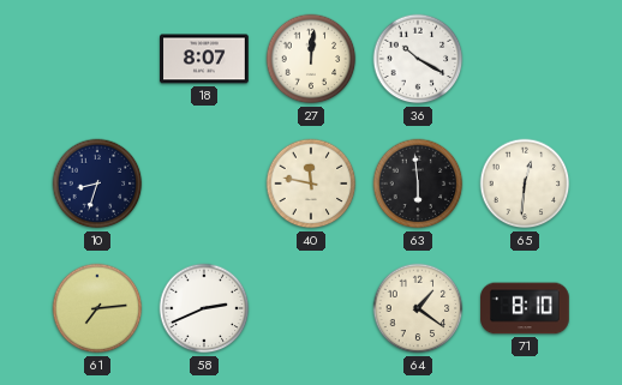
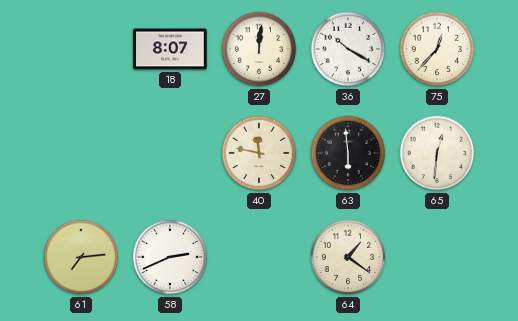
75: none -> 12:37 (437, 49)
10: 8:33 -> none (97, 184)
71: 8:10 -> none (525, 308)
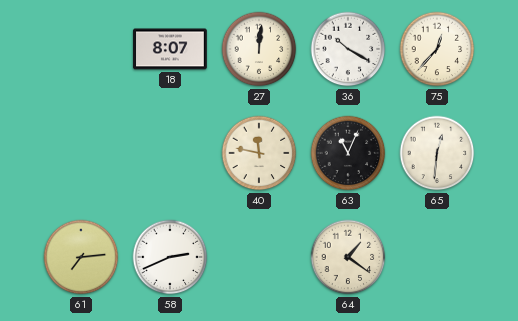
63: 5:59 -> 11:04 (348, 153)
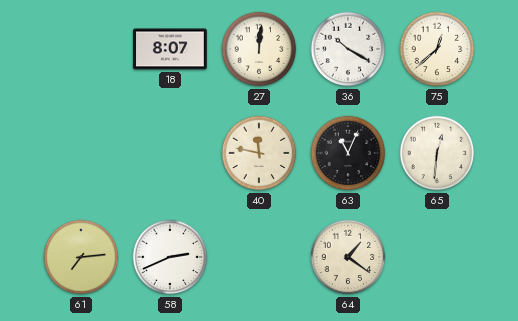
75: 12:37 -> 12:38 (437, 49)
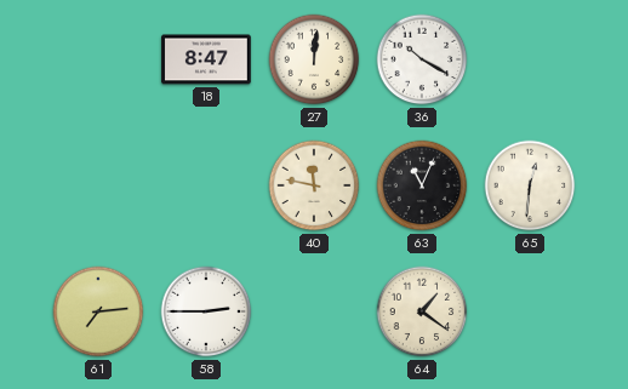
18: 8:07 -> 8:47 (206, 59)
75: 12:38 -> none (437, 49)
58: 2:41 -> 2:45 (206, 311)
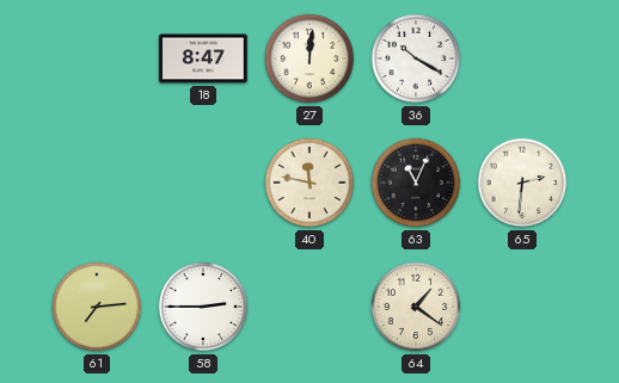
65: 12:31 -> 2:31 (522, 183)
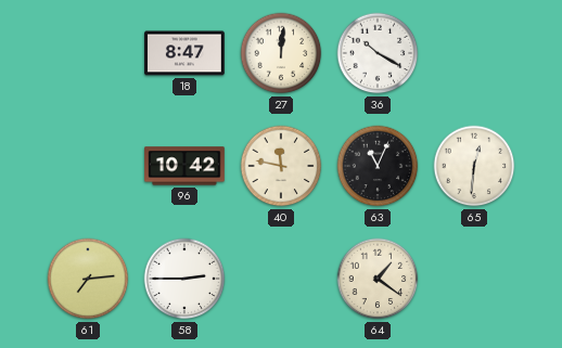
96: none -> 10:42 (184, 166)
65: 2:31 -> 12:31 (474, 166)
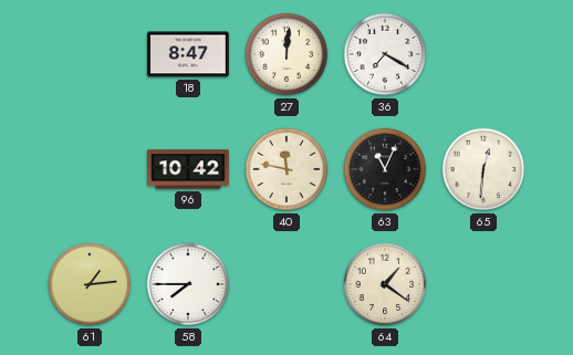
36: 10:20 -> 7:20 (385, 54)
61: 7:14 -> 1:14 (90, 284)
58: 2:45 -> 7:45 (188, 284)
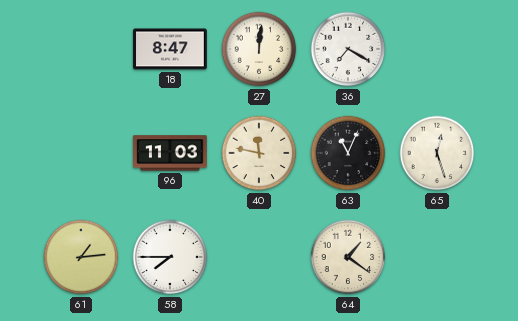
96: 10:42 -> 11:03 (170, 153)
65: 12:31 -> 12:27 (437, 153)
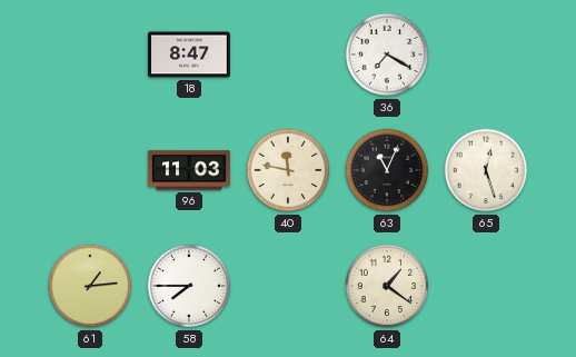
27: 12:01 -> none (259, 49)
